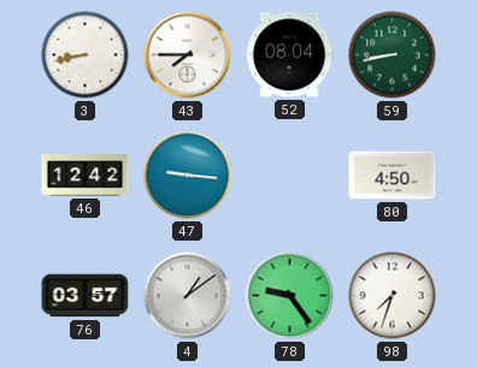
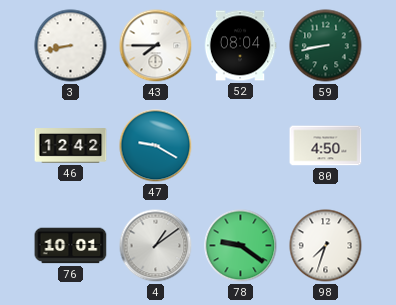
47: 9:16 -> 9:20 (156, 146)
76: 03:57 -> 10:01 (71, 246)
78: 9:24 -> 9:21 (241, 246)
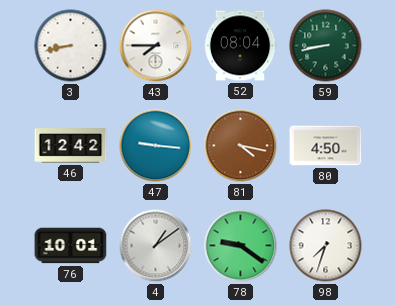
47: 9:20 -> 9:16 (156, 146)
81: none -> 4:17 (241, 146)
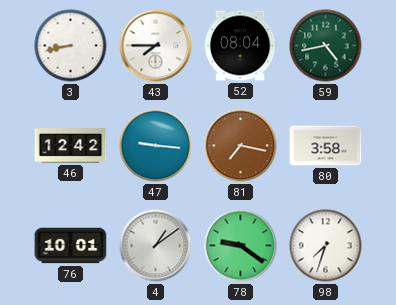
59: 8:43 -> 4:43 (326, 46)
81: 4:17 -> 7:17 (241, 146)
80: 4:50 -> 3:58 (326, 146)
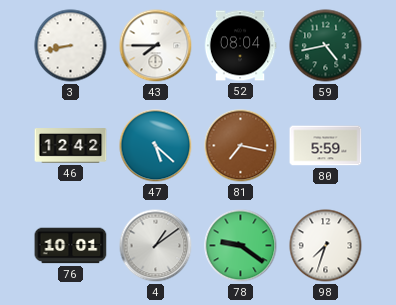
47: 9:16 -> 5:22 (156, 146)
80: 3:58 -> 5:59 (326, 146)
